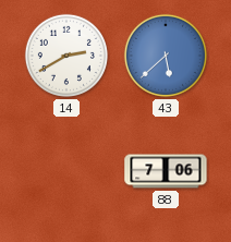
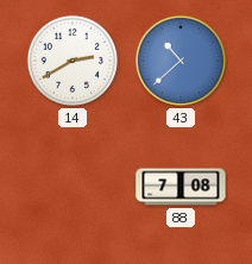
43: 5:38 -> 10:38 (181, 61)
88: 7:06 -> 7:08 (181, 187)
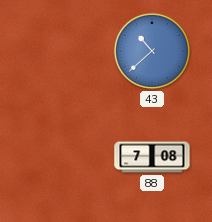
14: 2:40 -> none (73, 61)
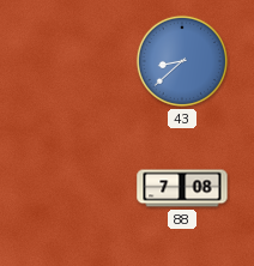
43: 10:38 -> 8:38 (182, 61)
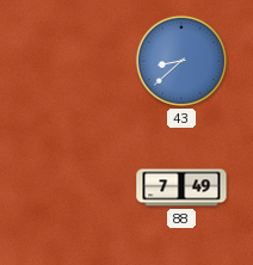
88: 7:08 -> 7:49 (181, 187)
